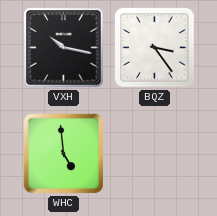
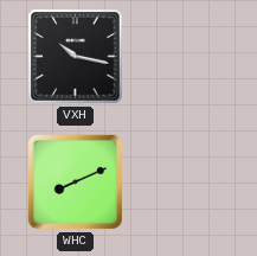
BQZ: 3:24 -> none (155, 48)
WHC: 4:59 -> 8:11 (76, 183)
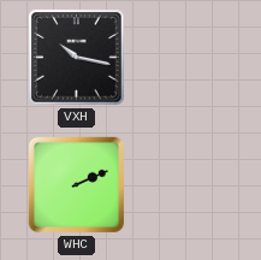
WHC: 8:11 -> 2:11 (77, 185)
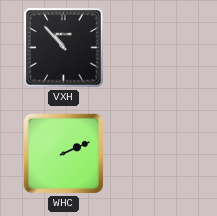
VXH: 10:17 -> 10:53 (64, 48)
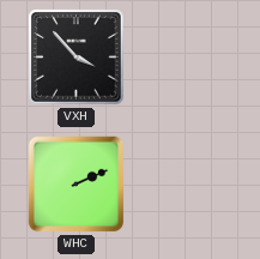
VXH: 10:53 -> 3:53 (77, 58)
